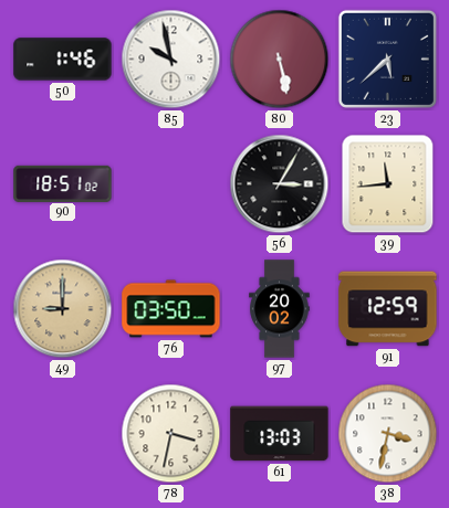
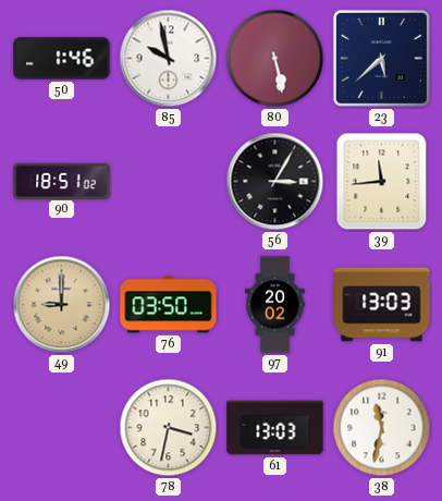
91: 12:59 -> 13:03 (382, 305)
38: 3:32 -> 11:32 (382, 428)
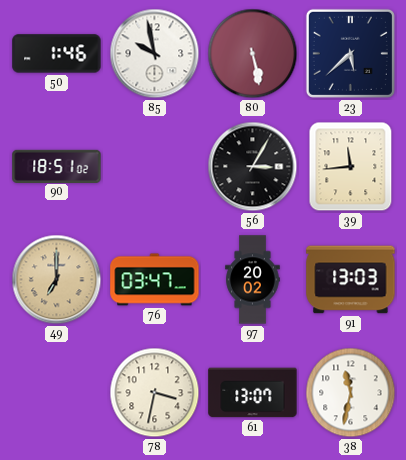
49: 9:00 -> 7:00 (57, 280)
76: 03:50 -> 03:47 (155, 280)
61: 13:03 -> 13:07 (253, 393)
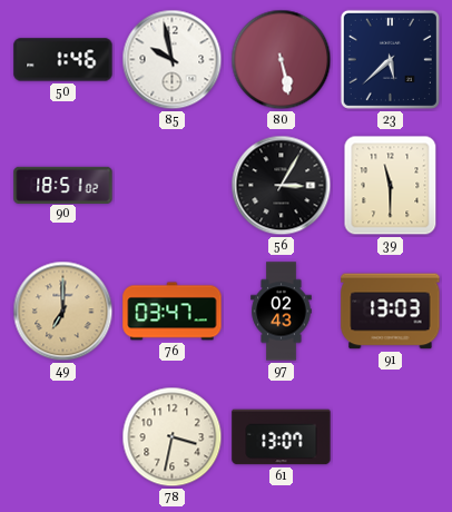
39: 11:44 -> 11:30 (391, 186)
97: 20:02 -> 02:43 (282, 312)
38: 11:32 -> none (351, 393)
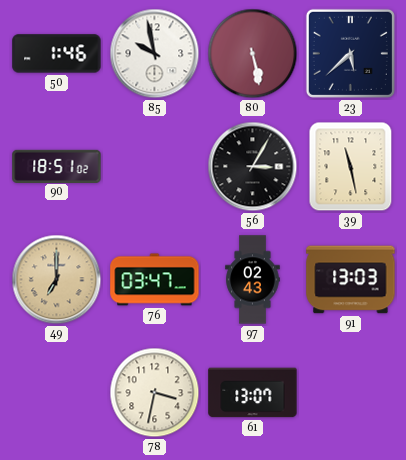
39: 11:30 -> 11:28 (351, 167)
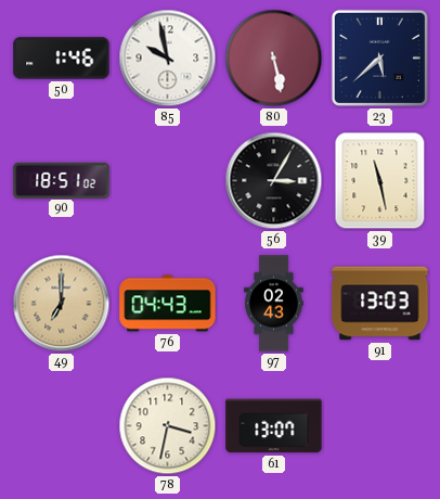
76: 03:47 -> 04:43 (168, 304)
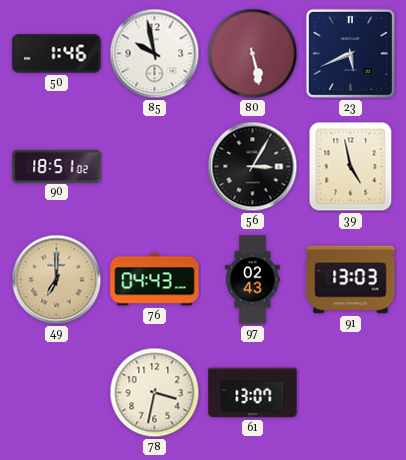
23: 5:38 -> 5:41 (350, 53)
39: 11:28 -> 4:58 (351, 167)
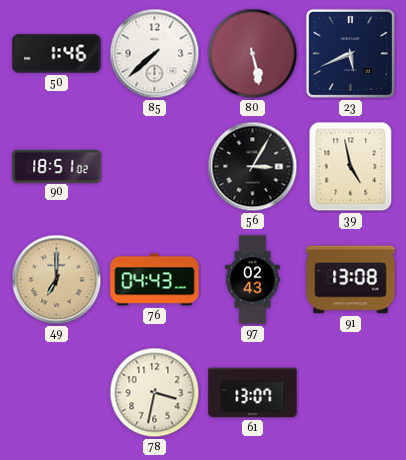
85: 9:58 -> 7:38 (155, 54)
91: 13:03 -> 13:08 (351, 280)
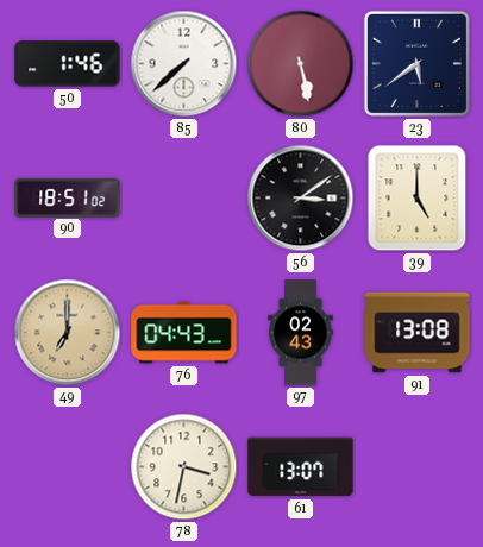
23: 5:41 -> 5:39 (416, 63)
56: 3:05 -> 3:09 (301, 199)
39: 4:58 -> 5:00 (418, 199)
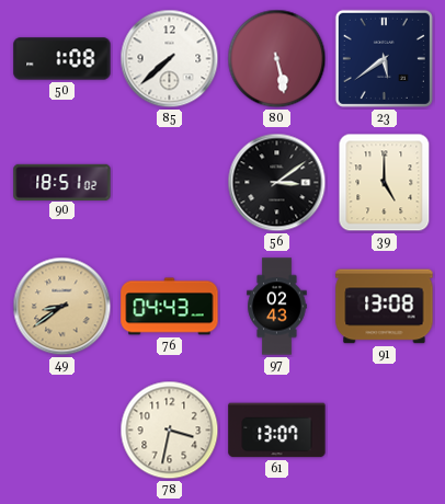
50: 1:46 -> 1:08 (62, 59)
49: 7:00 -> 8:39 (62, 307)
